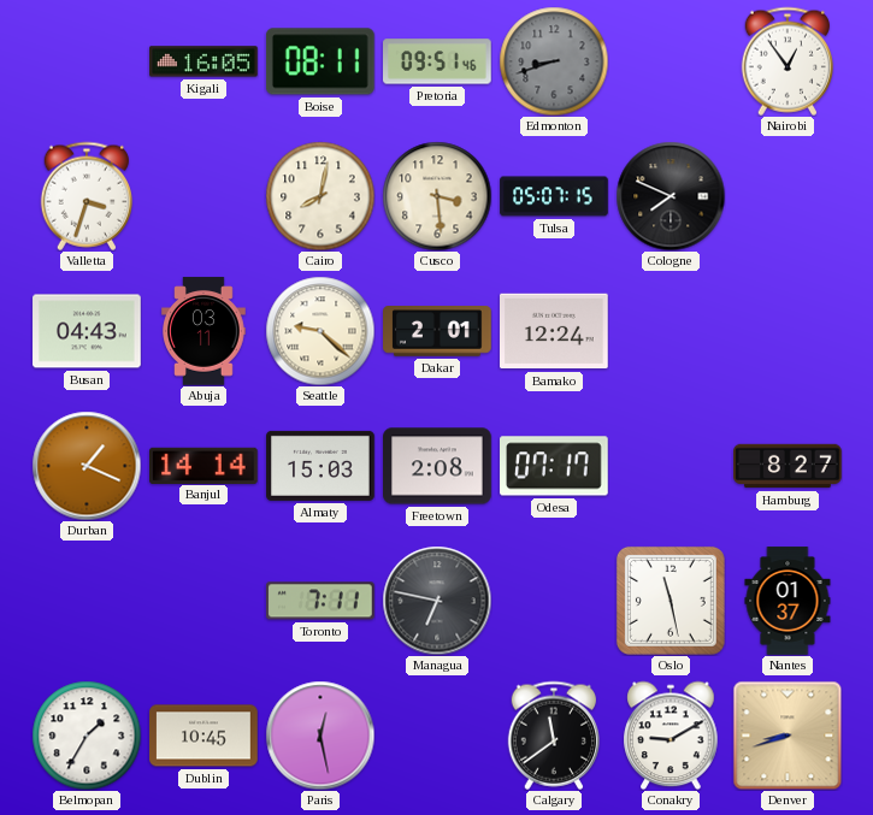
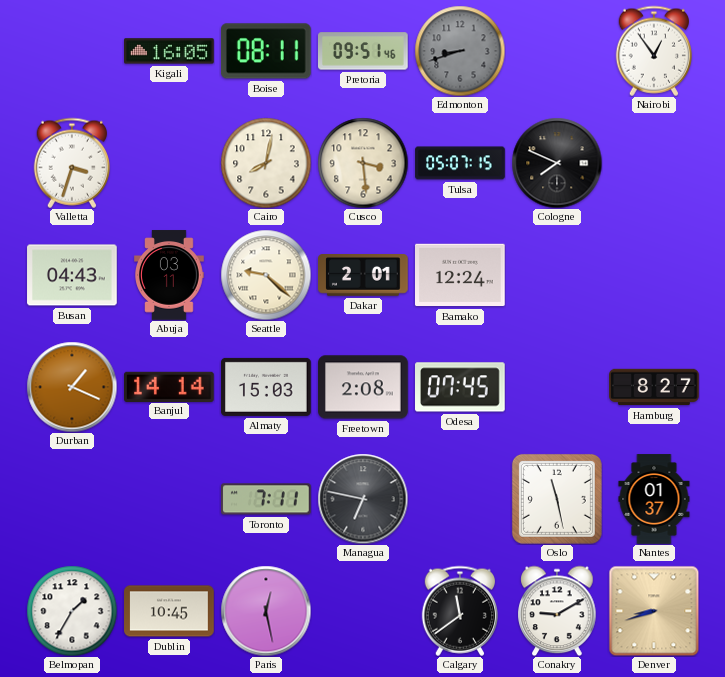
Odesa: 07:17 -> 07:45 (461, 387)
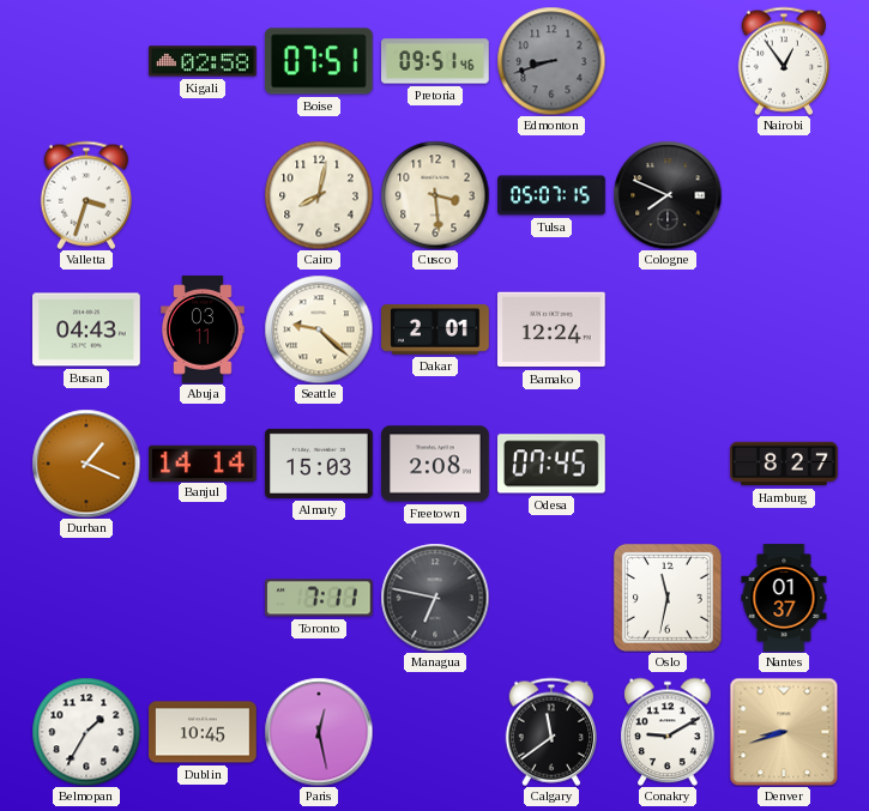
Kigali: 16:05 -> 02:58 (203, 61)
Boise: 08:11 -> 07:51 (319, 61)
Oslo: 11:28 -> 11:32 (668, 598)
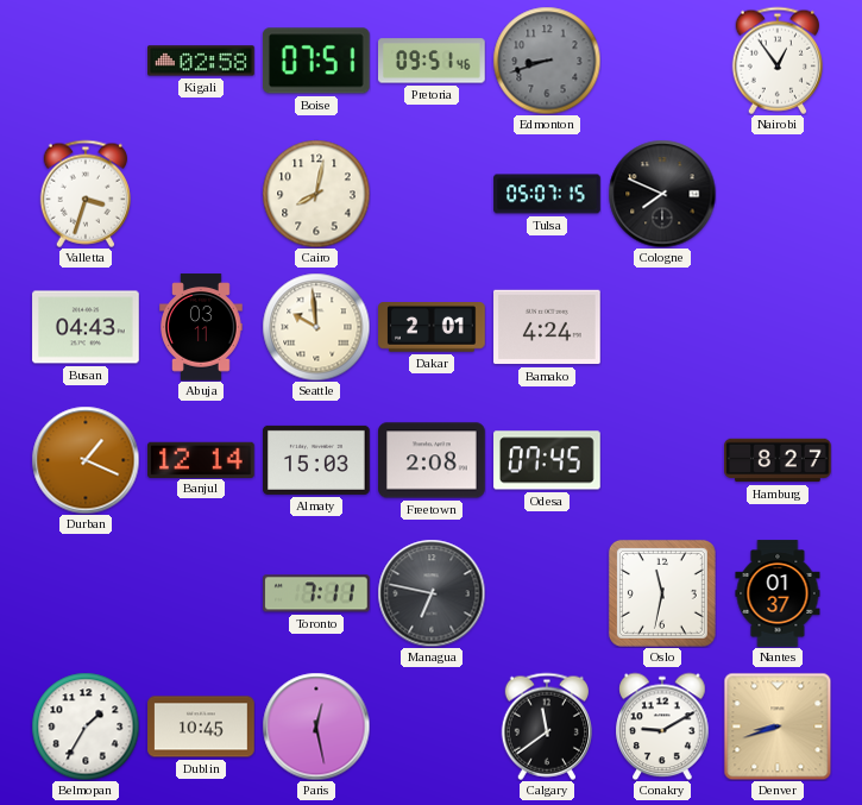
Cusco: 3:29 -> none (435, 195)
Seattle: 9:22 -> 9:59 (316, 327)
Bamako: 12:24 -> 4:24 (548, 327)
Banjul: 14:14 -> 12:14 (202, 459)
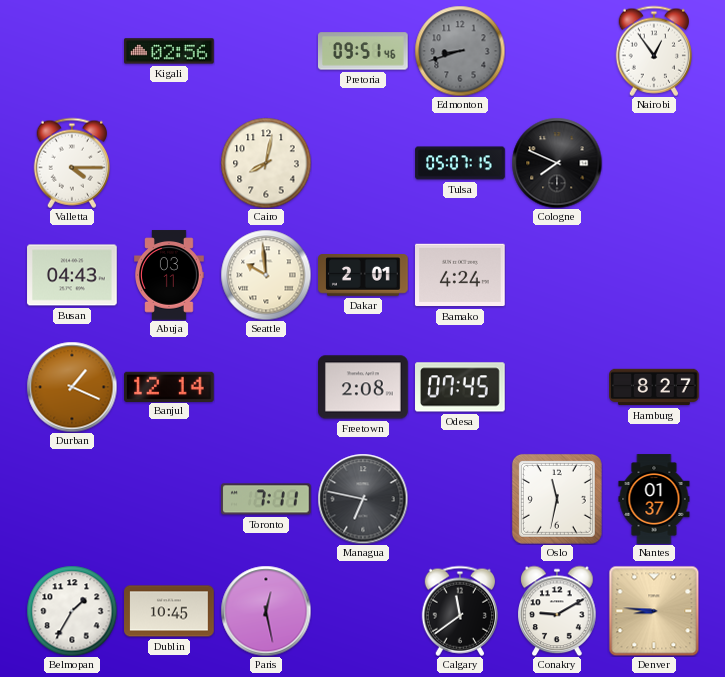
Kigali: 02:58 -> 02:56 (169, 51)
Boise: 07:51 -> none (316, 61)
Valletta: 3:33 -> 4:15 (71, 163)
Almaty: 15:03 -> none (316, 460)
Denver: 8:42 -> 8:46 (654, 611)
